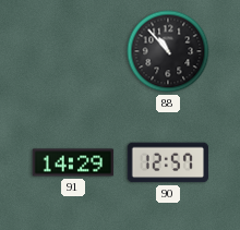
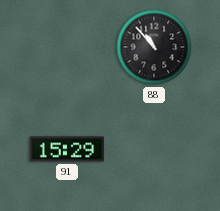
91: 14:29 -> 15:29 (67, 149)
90: 12:57 -> none (168, 162)
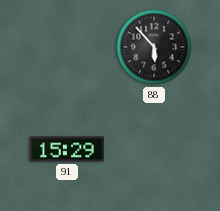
88: 10:53 -> 5:53 (154, 47)
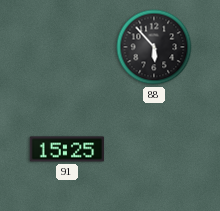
91: 15:29 -> 15:25 (67, 149)
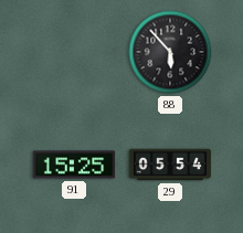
29: none -> 05:54 (170, 165)
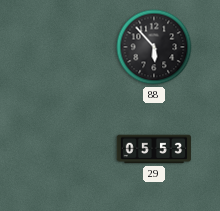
91: 15:25 -> none (74, 165)
29: 05:54 -> 05:53 (154, 149)
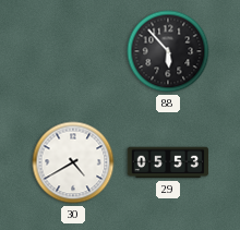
30: none -> 4:40 (73, 162)
